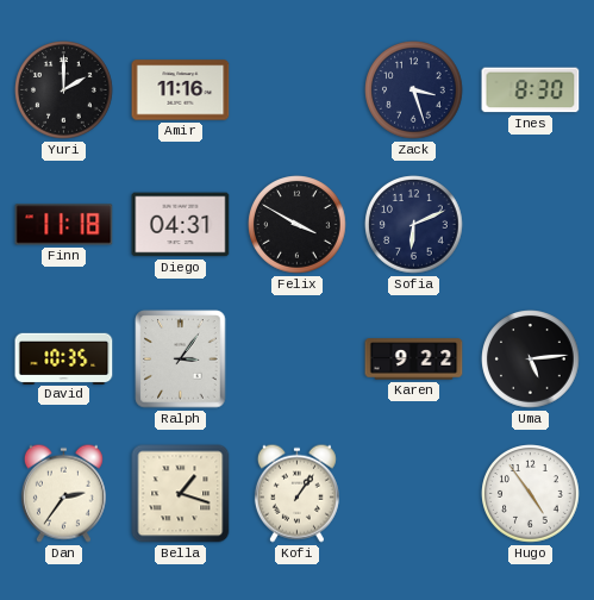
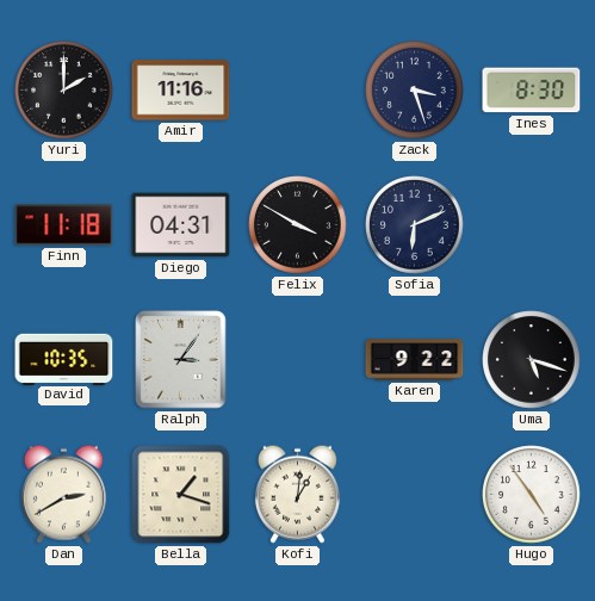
Uma: 5:14 -> 5:18 (532, 360)
Dan: 2:36 -> 2:40 (63, 494)
Kofi: 1:06 -> 1:01 (297, 494)
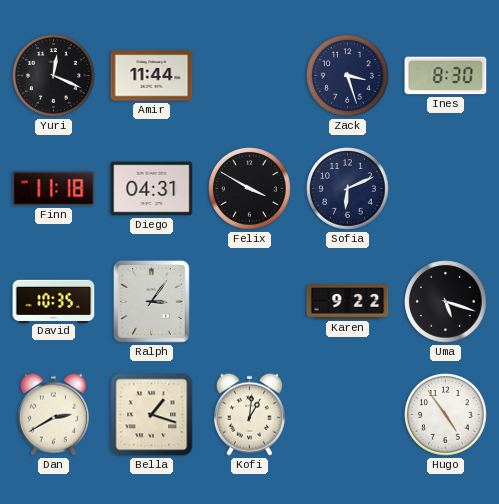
Yuri: 2:00 -> 12:19 (54, 76)
Amir: 11:16 -> 11:44 (152, 76)
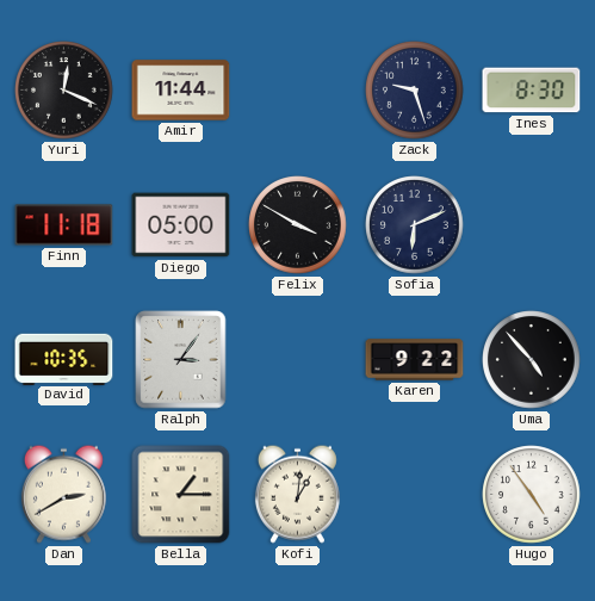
Zack: 3:27 -> 9:27 (415, 91)
Diego: 04:31 -> 05:00 (181, 225)
Uma: 5:18 -> 4:53 (532, 360)
Bella: 1:18 -> 1:15 (181, 495)
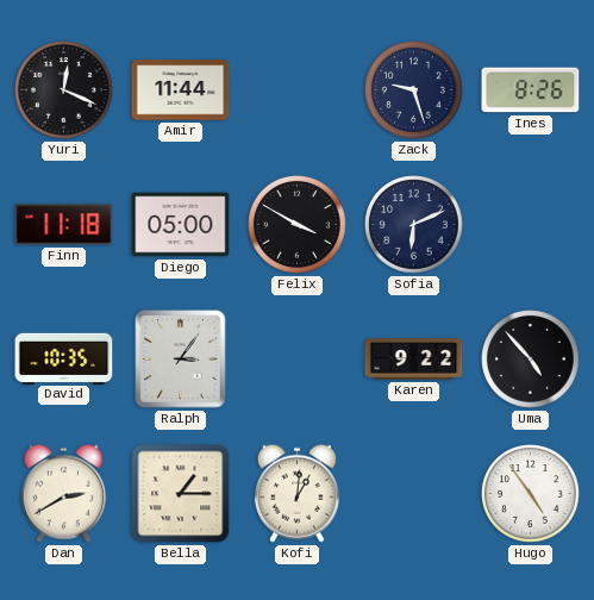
Ines: 8:30 -> 8:26 (531, 90)
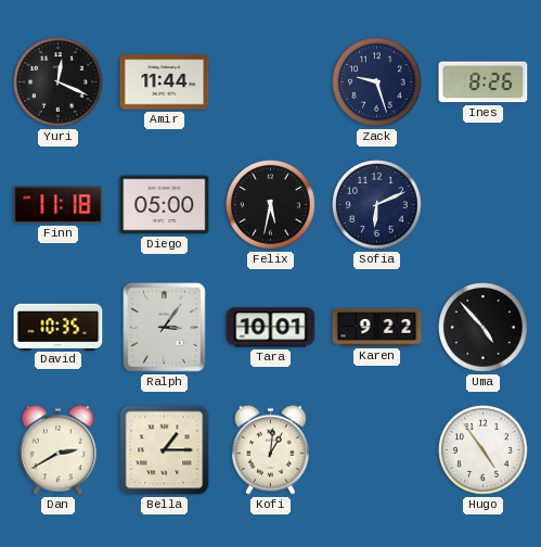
Felix: 3:50 -> 5:32 (271, 205)
Tara: none -> 10:01 (271, 328)
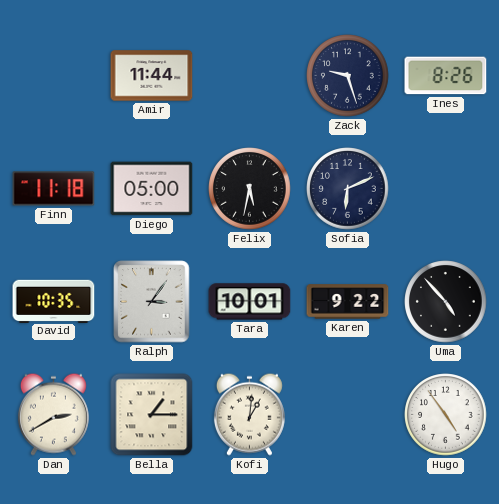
Yuri: 12:19 -> none (59, 82)
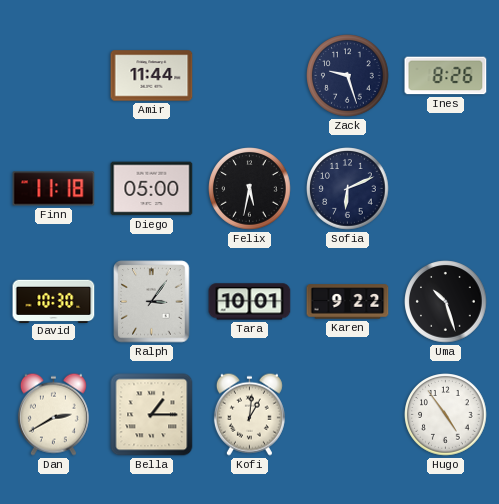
David: 10:35 -> 10:30 (54, 301)
Uma: 4:53 -> 10:27 (446, 302)
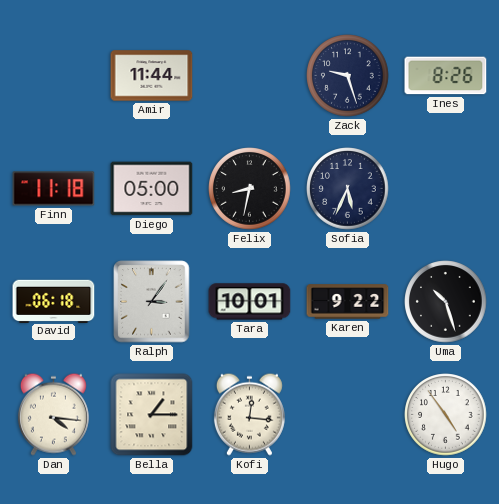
Felix: 5:32 -> 8:32 (250, 189)
Sofia: 6:11 -> 5:34 (348, 189)
David: 10:30 -> 06:18 (54, 301)
Dan: 2:40 -> 4:16 (53, 414)
Kofi: 1:01 -> 12:16 (249, 414)
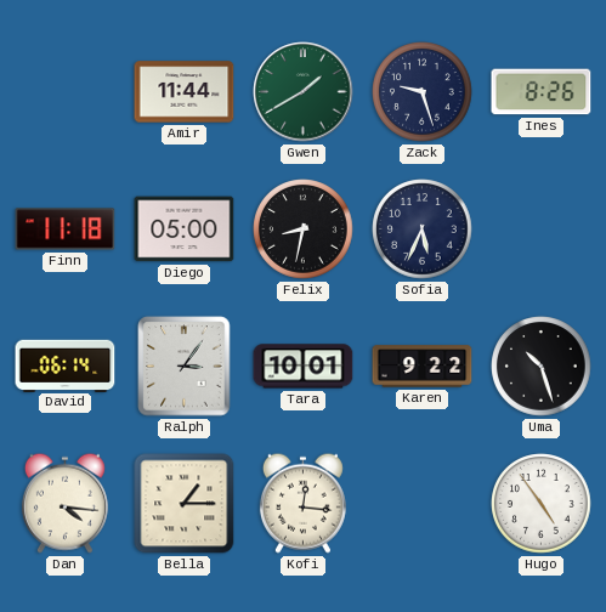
Gwen: none -> 1:40 (304, 92)
David: 06:18 -> 06:14 (66, 365)
